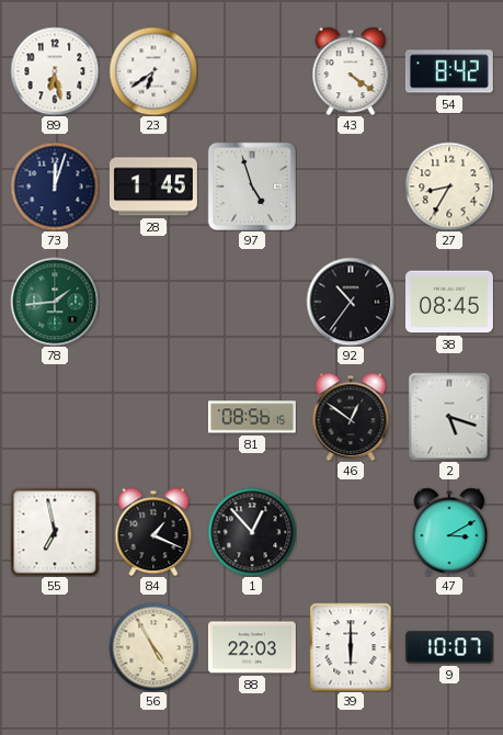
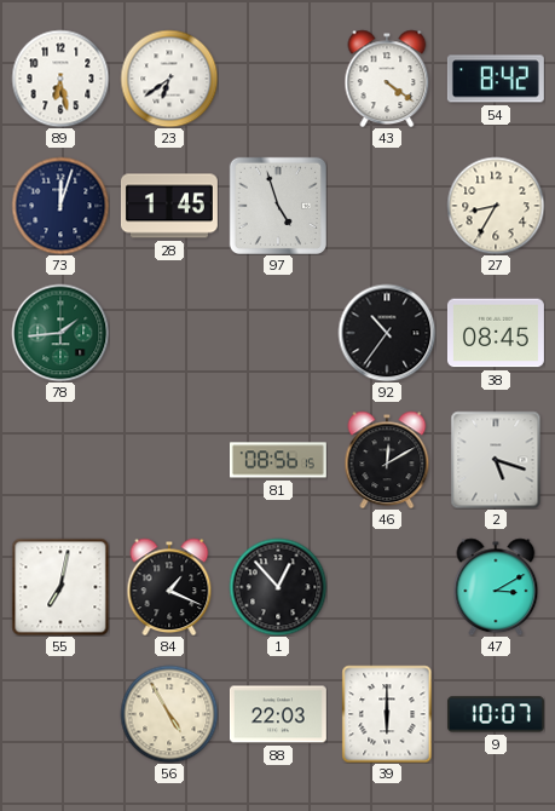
46: 12:51 -> 12:10 (387, 460)
55: 6:58 -> 7:02 (60, 587)
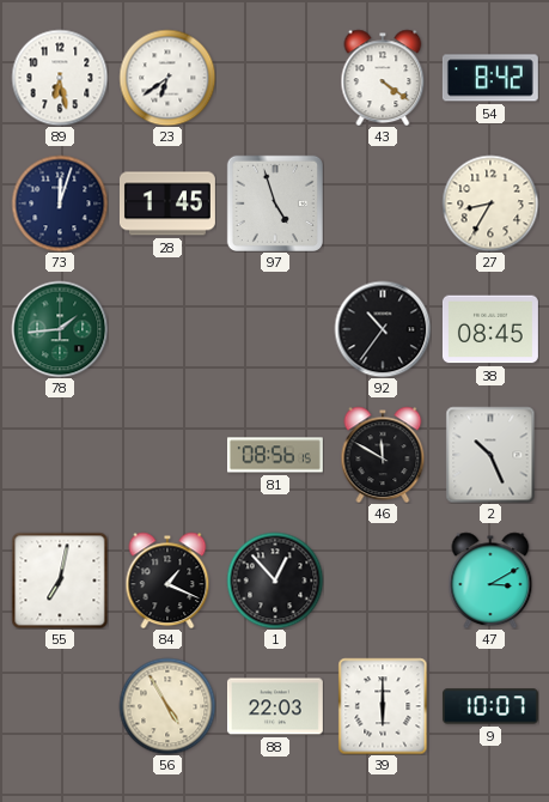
46: 12:10 -> 11:50 (383, 455)
2: 5:18 -> 10:26 (490, 455)
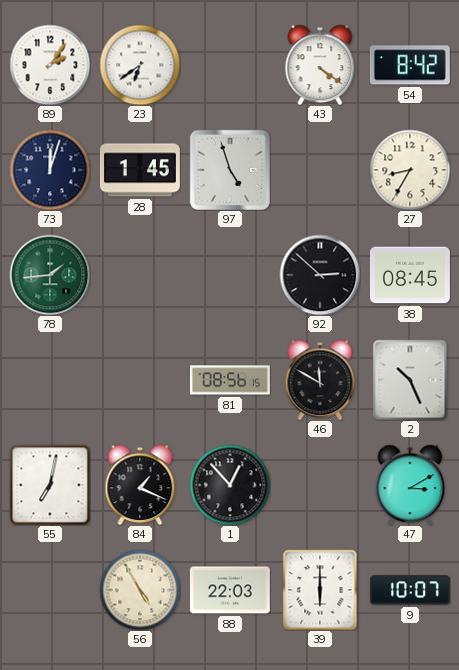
89: 6:28 -> 2:06 (50, 65)
92: 10:36 -> 2:52 (320, 275)
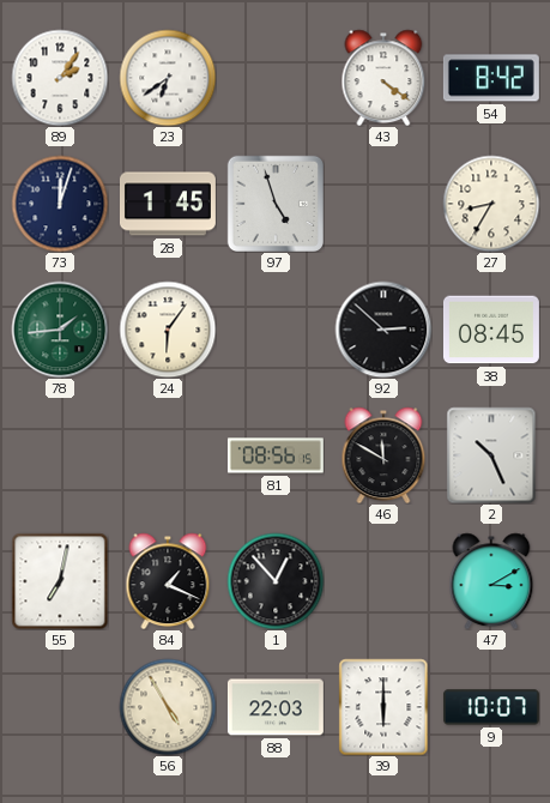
24: none -> 6:06 (168, 330)
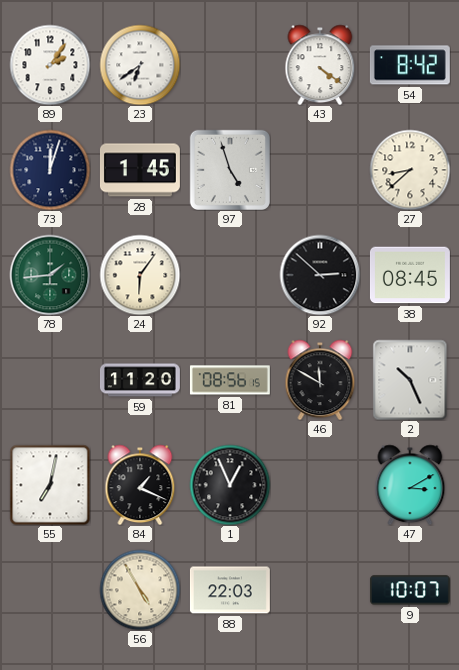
27: 8:35 -> 8:38 (410, 170)
59: none -> 11:20 (140, 380)
1: 12:53 -> 12:56 (230, 485)
39: 6:00 -> none (383, 707)
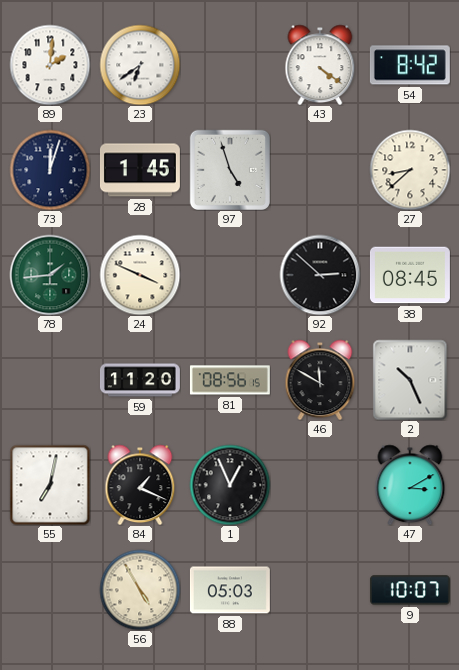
89: 2:06 -> 2:01 (50, 65)
24: 6:06 -> 3:49 (140, 275)
88: 22:03 -> 05:03 (230, 590)
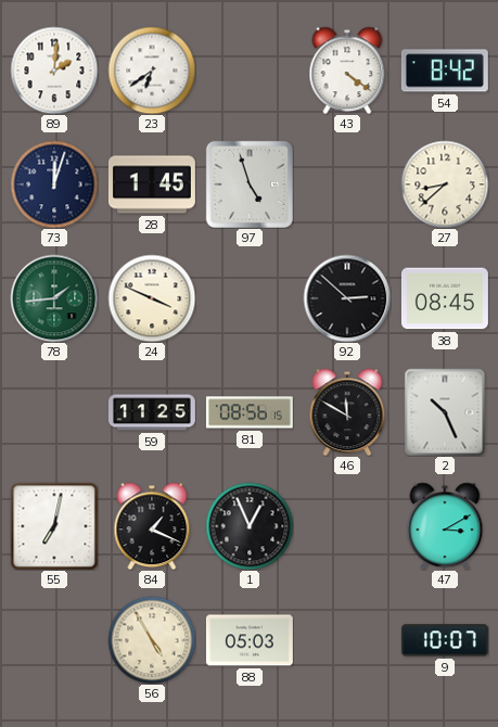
59: 11:20 -> 11:25 (152, 412)
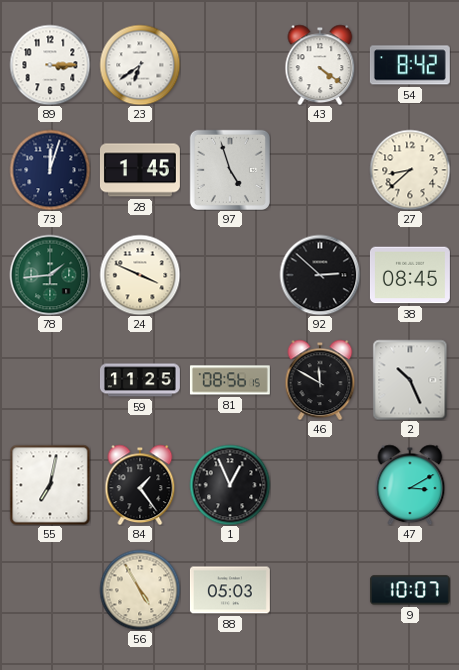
89: 2:01 -> 3:15 (50, 65)
84: 1:19 -> 1:24 (140, 485)
